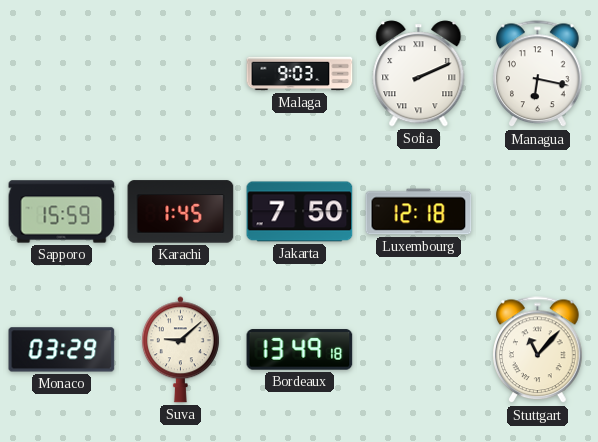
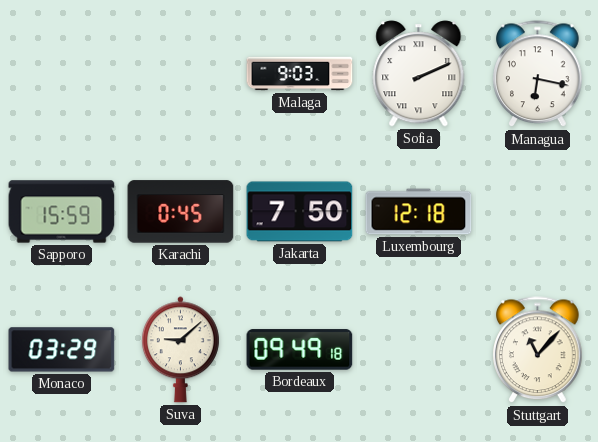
Karachi: 1:45 -> 0:45 (181, 212)
Bordeaux: 13:49 -> 09:49 (300, 350)
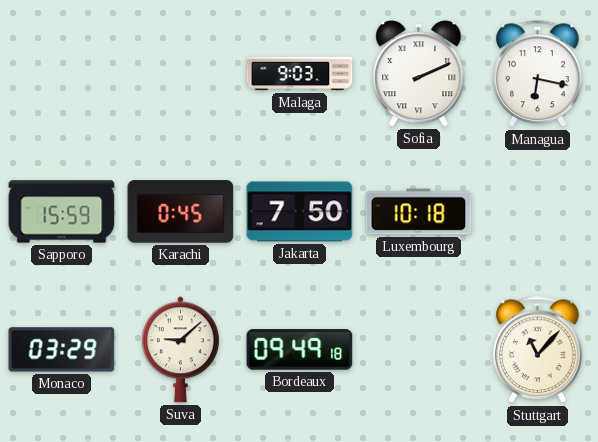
Luxembourg: 12:18 -> 10:18 (419, 212)
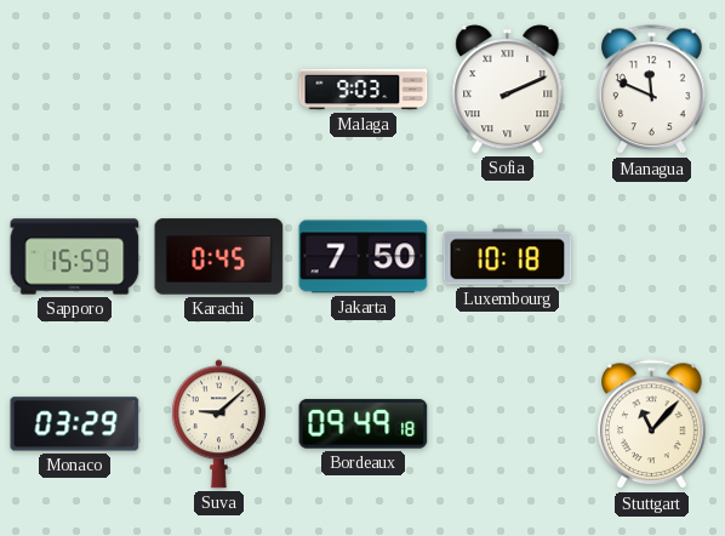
Managua: 6:17 -> 11:49 (652, 90)
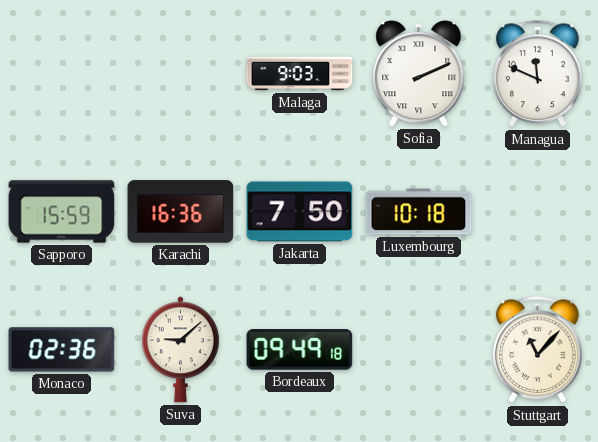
Karachi: 0:45 -> 16:36 (181, 212)
Monaco: 03:29 -> 02:36 (62, 350)
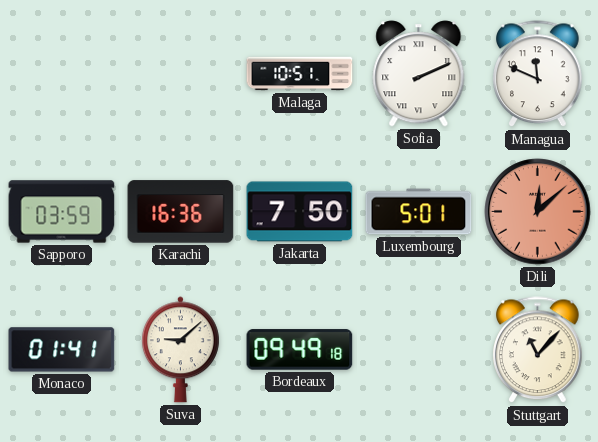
Malaga: 9:03 -> 10:51 (300, 74)
Sapporo: 15:59 -> 03:59 (62, 212)
Luxembourg: 10:18 -> 5:01 (419, 212)
Dili: none -> 12:08 (538, 212)
Monaco: 02:36 -> 01:41 (62, 350)
